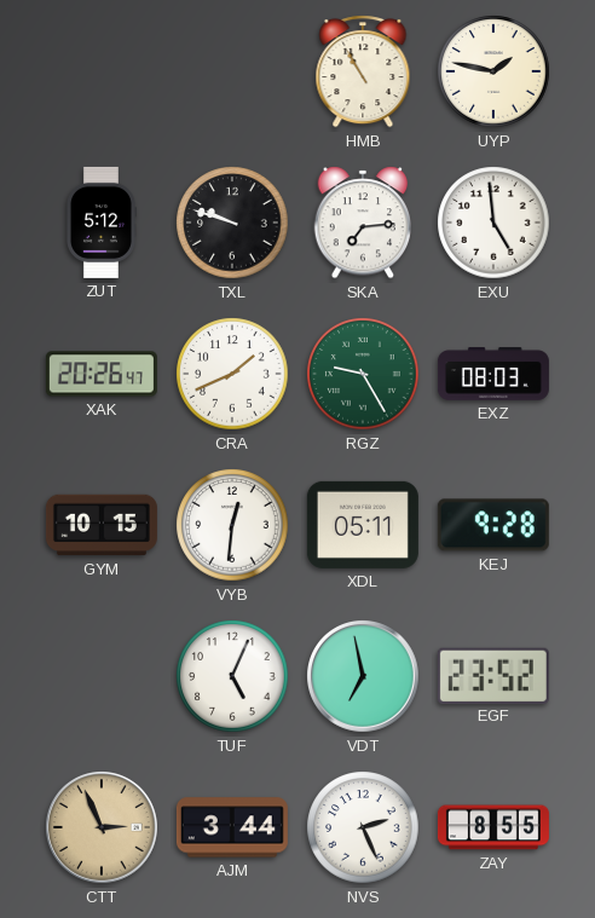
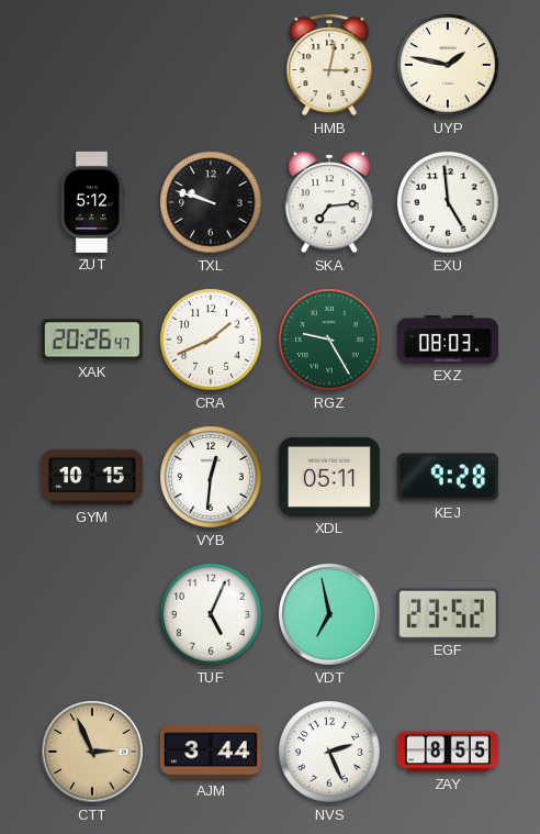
HMB: 10:55 -> 3:02 (329, 65)
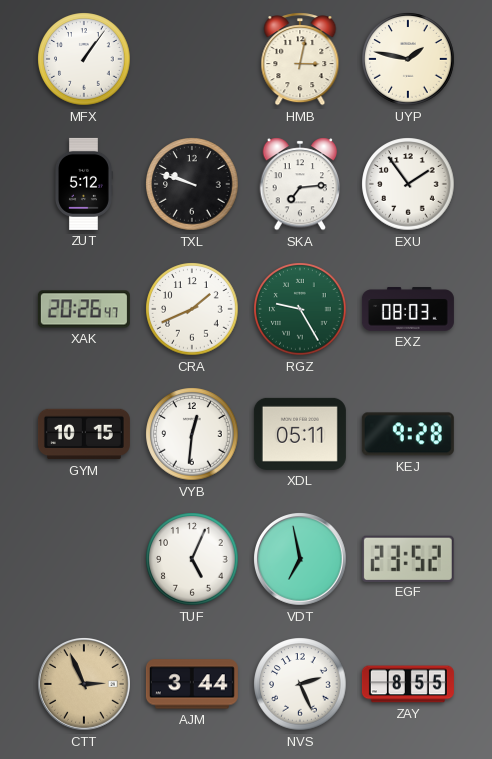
MFX: none -> 1:06 (84, 59)
EXU: 4:59 -> 1:54 (408, 184)
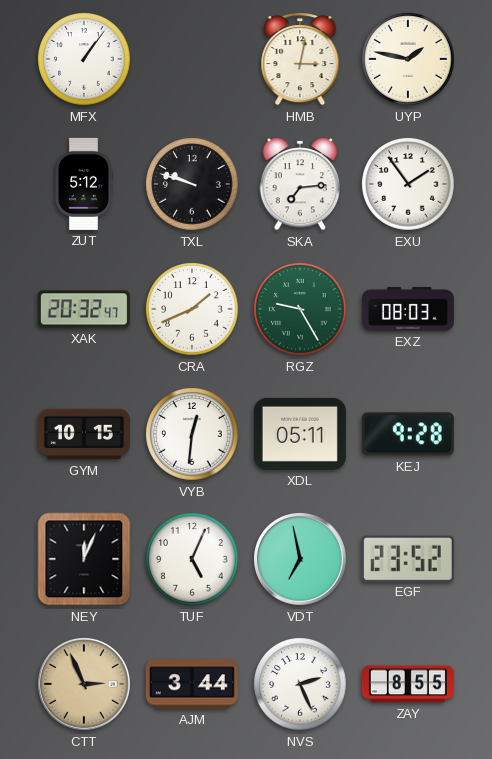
XAK: 20:26 -> 20:32 (84, 309)
NEY: none -> 12:04 (84, 559)
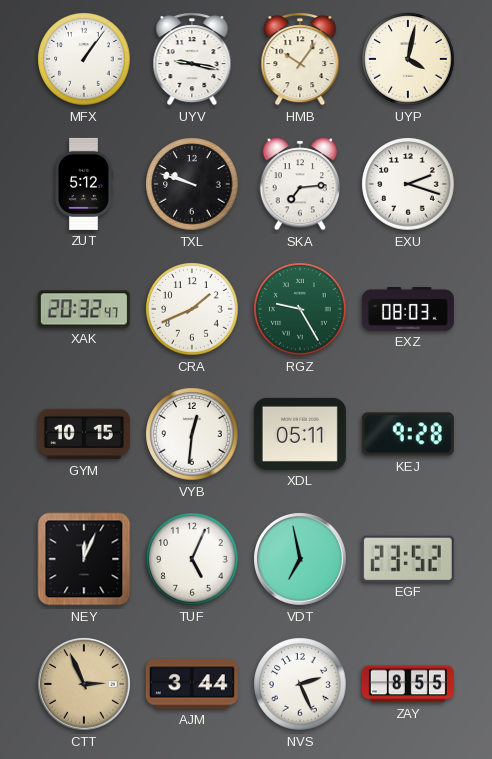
UYV: none -> 9:17 (192, 59)
HMB: 3:02 -> 10:06 (300, 59)
UYP: 1:47 -> 4:02 (408, 59)
EXU: 1:54 -> 2:18 (408, 184)
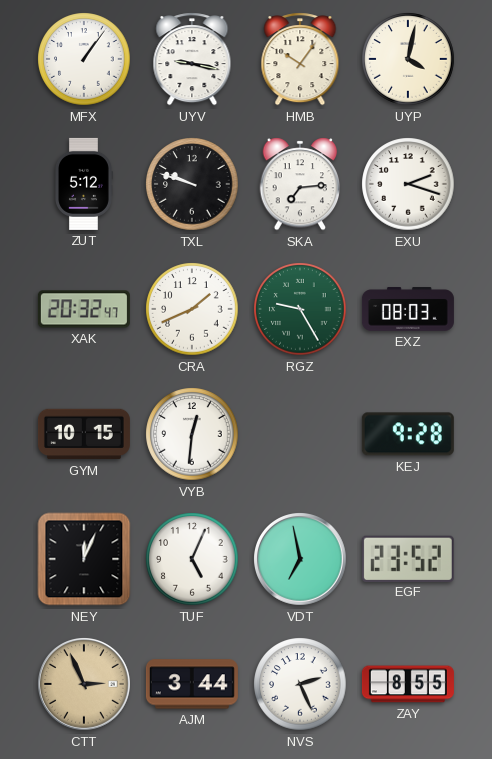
XDL: 05:11 -> none (300, 434)
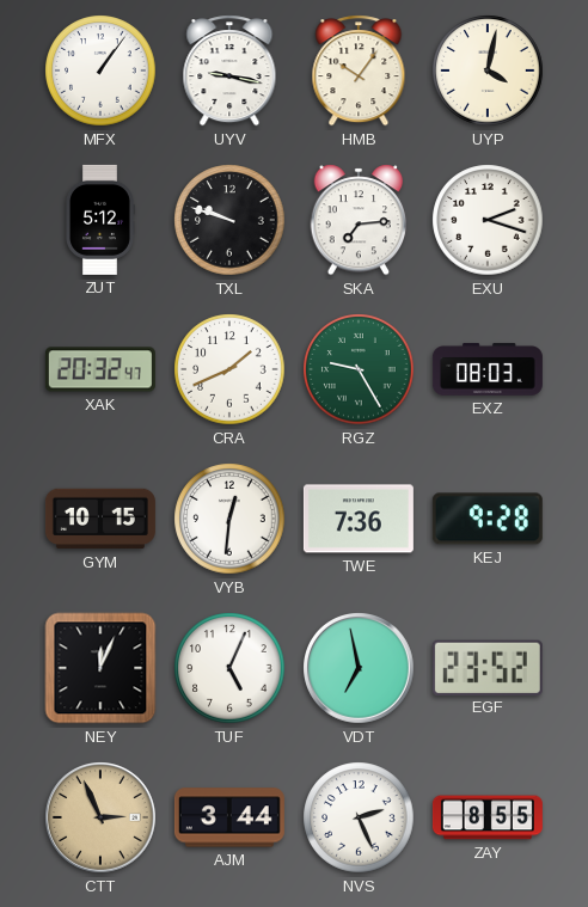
TWE: none -> 7:36 (359, 519)
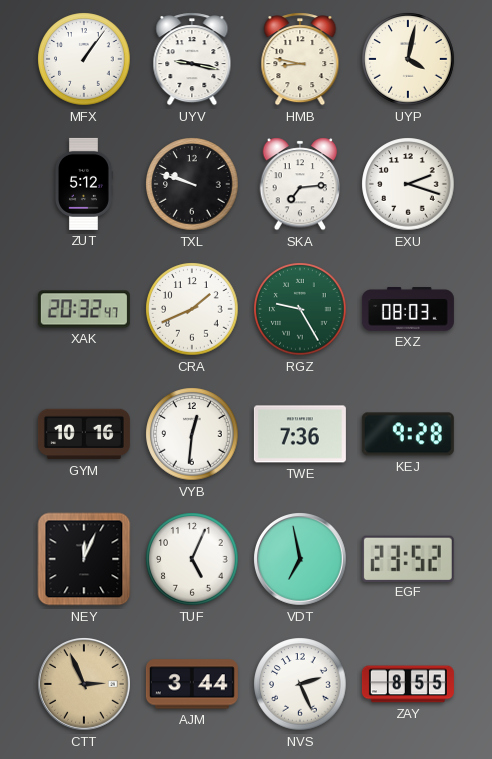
HMB: 10:06 -> 8:47 (300, 59)
GYM: 10:15 -> 10:16 (84, 434)
